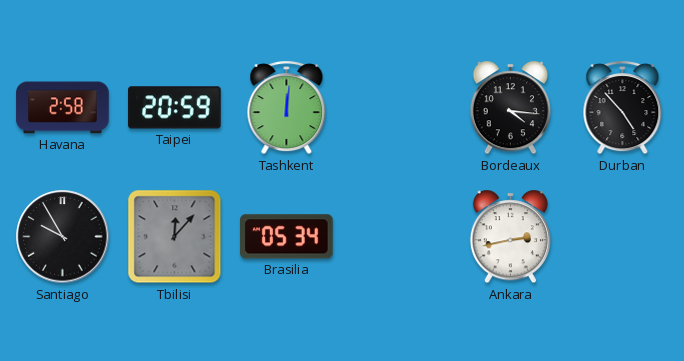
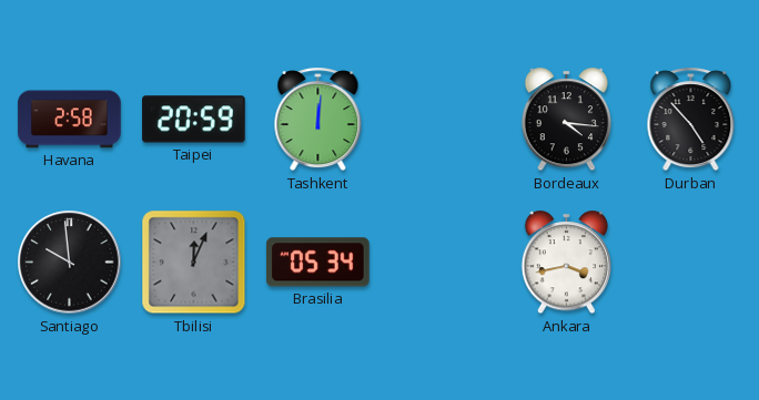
Santiago: 9:55 -> 9:59 (70, 263)
Tbilisi: 12:07 -> 12:04 (194, 263)
Ankara: 2:43 -> 3:43 (566, 263)
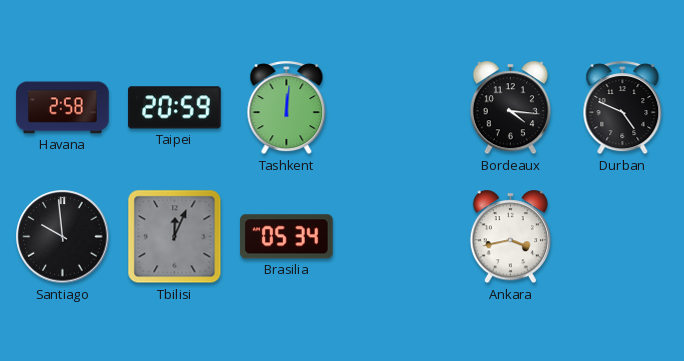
Durban: 4:53 -> 4:49 (623, 108)
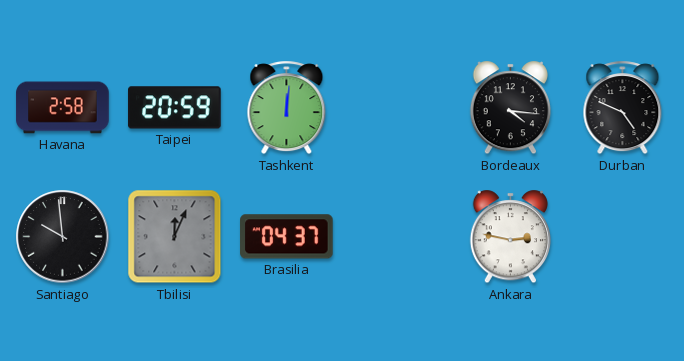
Brasilia: 05:34 -> 04:37 (287, 237)
Ankara: 3:43 -> 2:47 (510, 237)
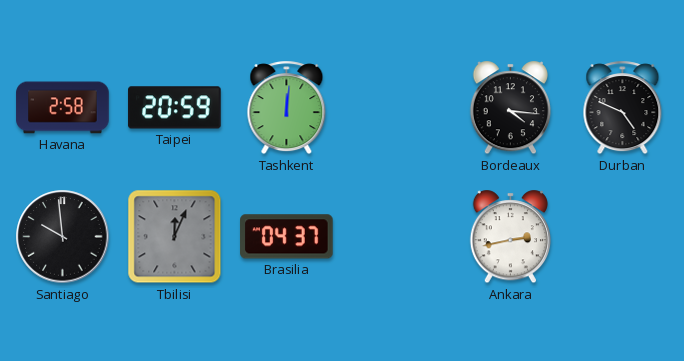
Ankara: 2:47 -> 2:43 (510, 237)
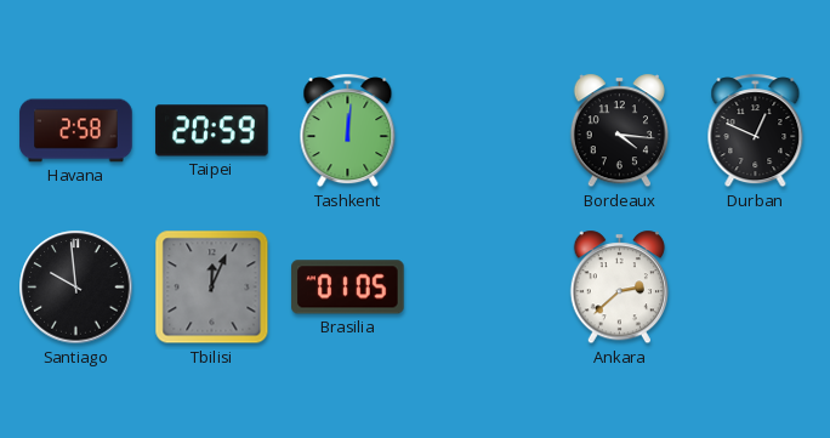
Durban: 4:49 -> 12:49 (756, 131)
Brasilia: 04:37 -> 01:05 (348, 288)
Ankara: 2:43 -> 2:38 (619, 288)
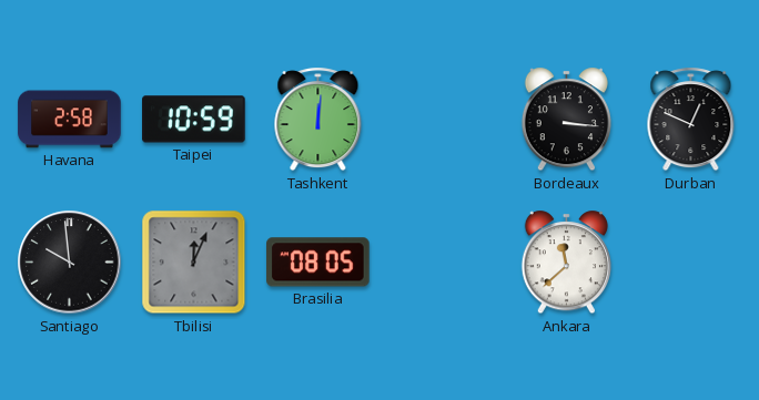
Taipei: 20:59 -> 10:59 (194, 120)
Bordeaux: 4:16 -> 3:16 (566, 120)
Brasilia: 01:05 -> 08:05 (318, 263)
Ankara: 2:38 -> 11:38 (566, 263)
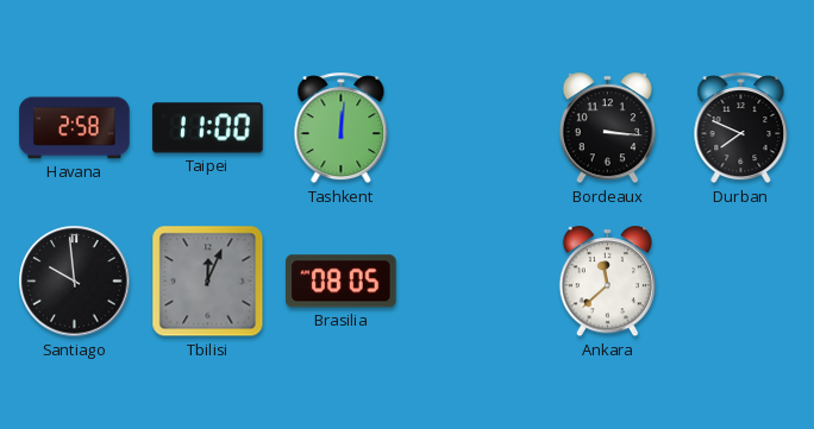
Taipei: 10:59 -> 11:00 (208, 128)
Durban: 12:49 -> 7:49 (741, 128)
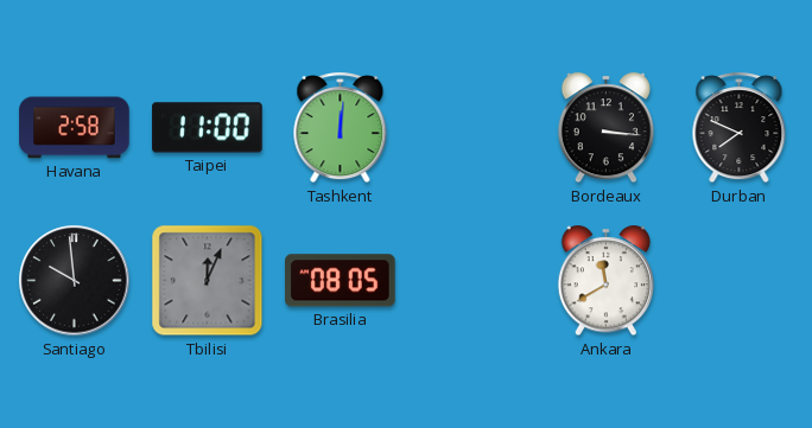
Ankara: 11:38 -> 11:40 (605, 281)
